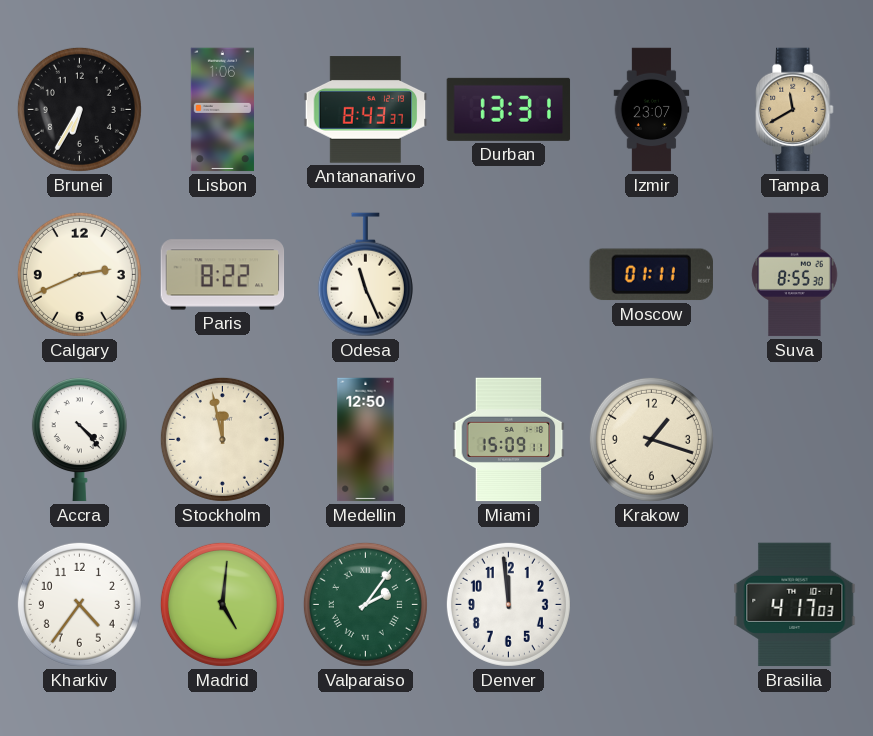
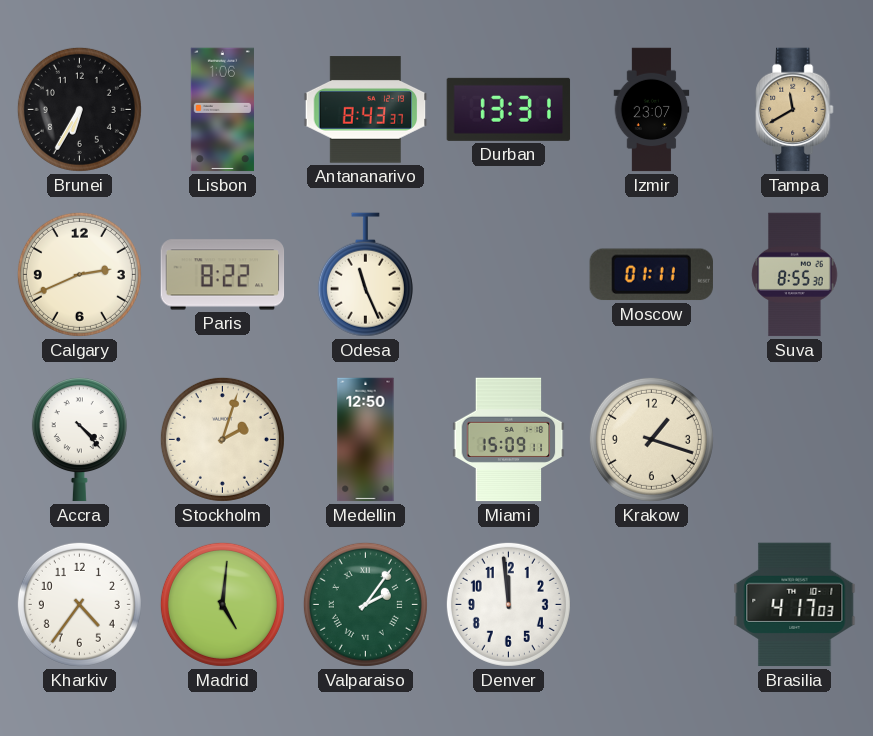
Stockholm: 11:58 -> 2:03 (222, 439)
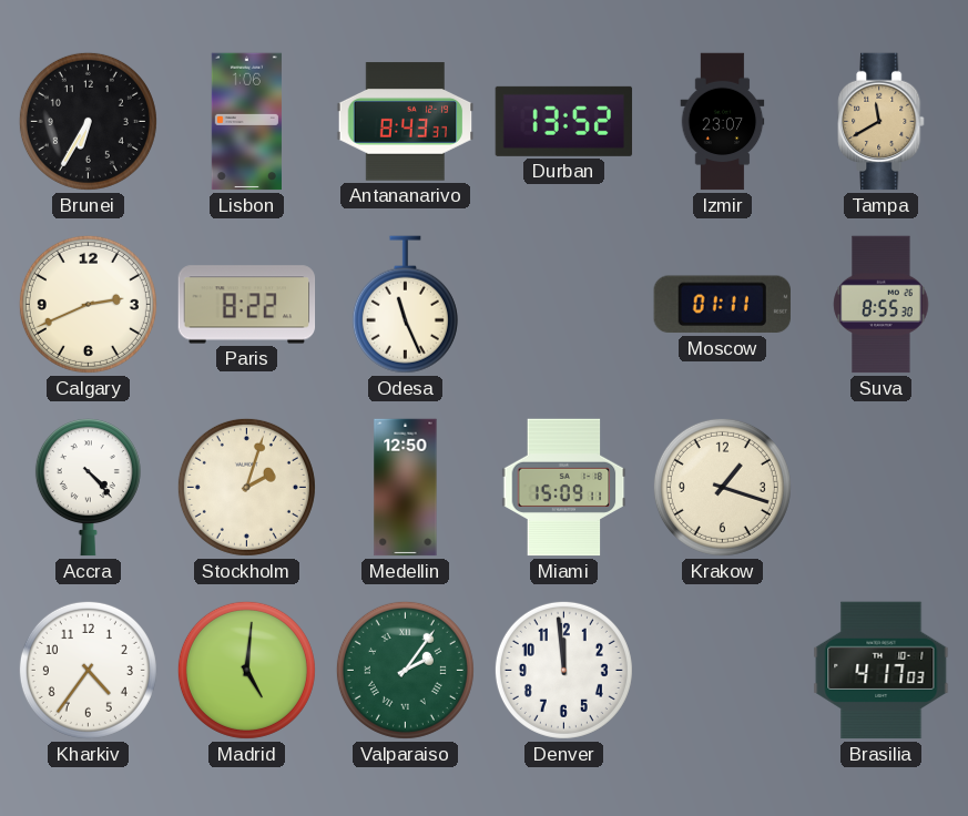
Durban: 13:31 -> 13:52 (564, 121)
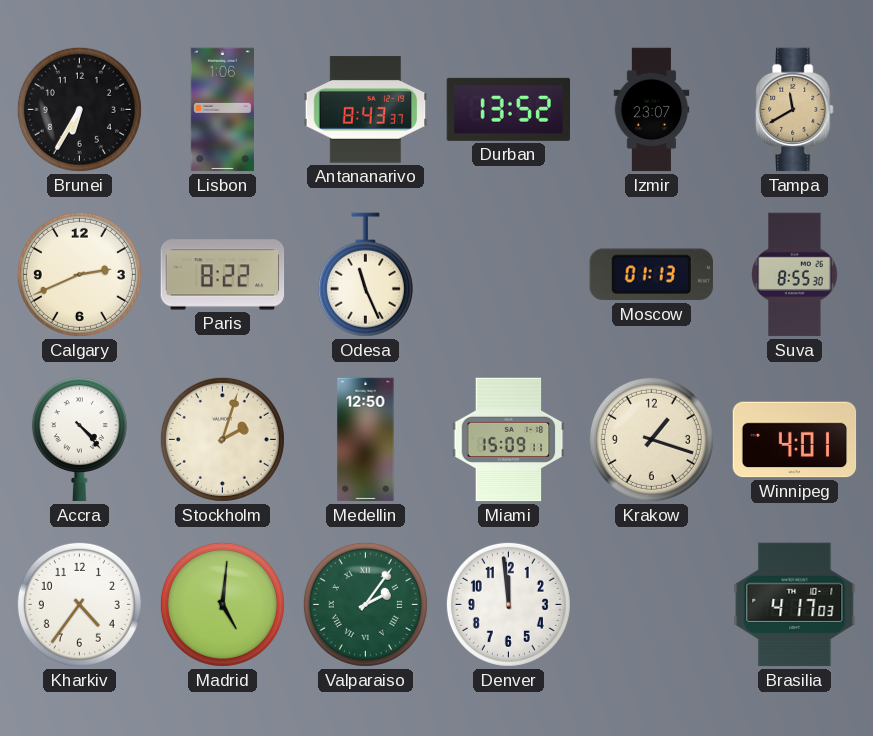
Moscow: 01:11 -> 01:13 (651, 275)
Winnipeg: none -> 4:01 (795, 440)
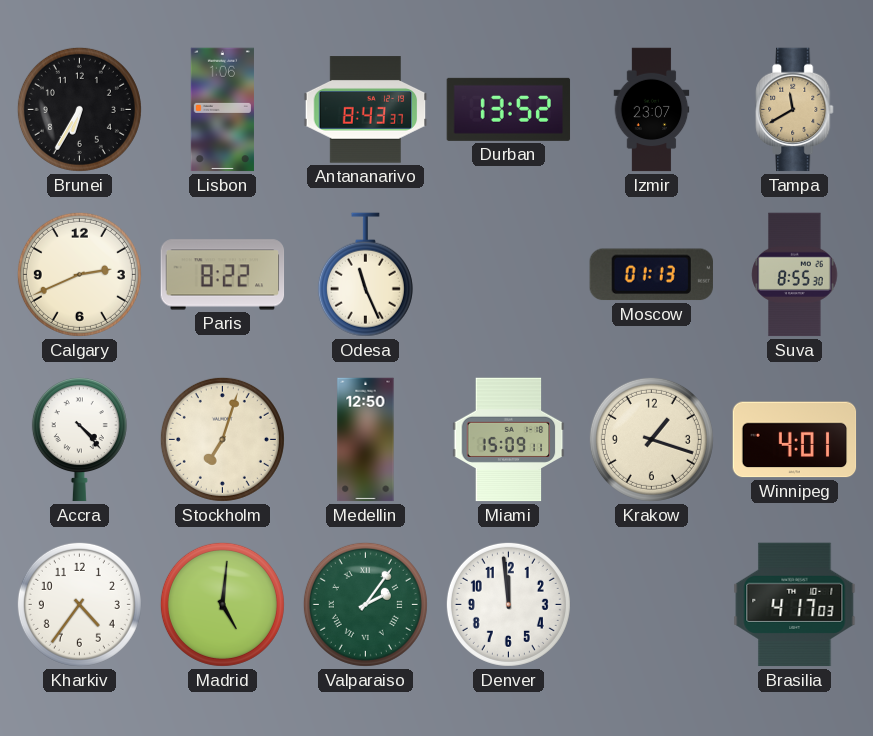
Stockholm: 2:03 -> 7:03 (222, 439)
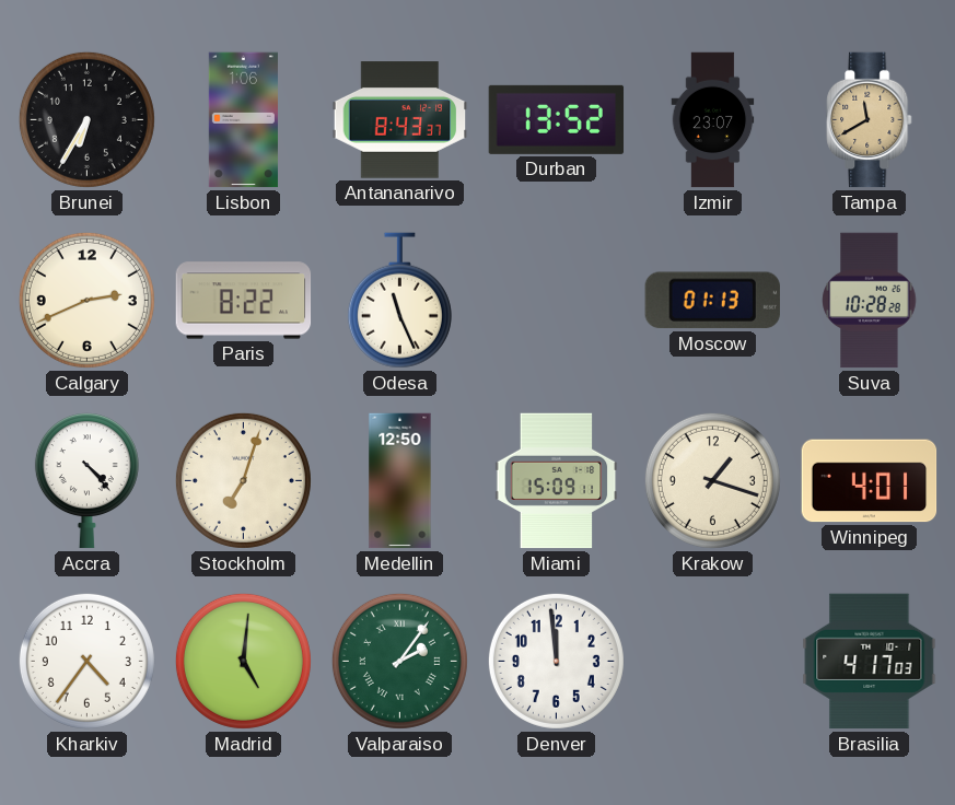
Suva: 8:55 -> 10:28 (870, 301)
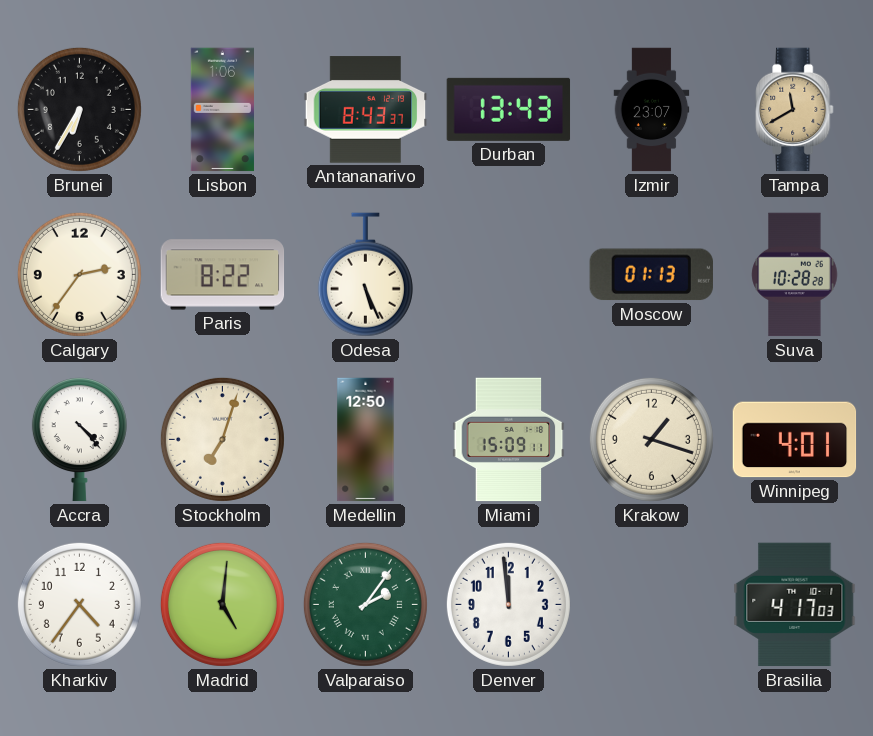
Durban: 13:52 -> 13:43 (509, 109)
Calgary: 2:41 -> 2:36 (79, 274)
Odesa: 11:26 -> 5:26 (365, 275)
